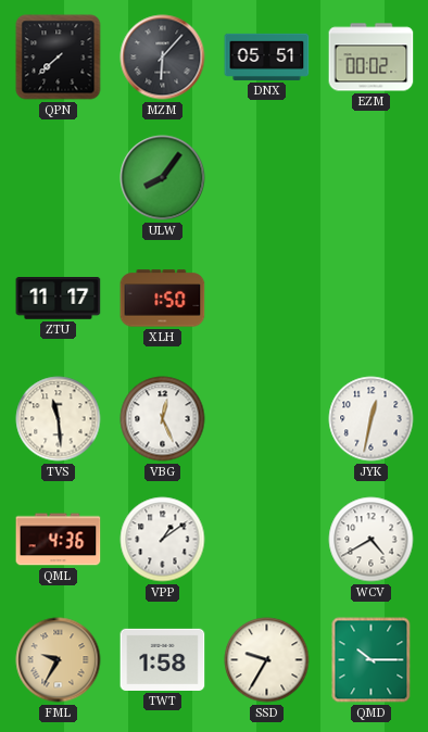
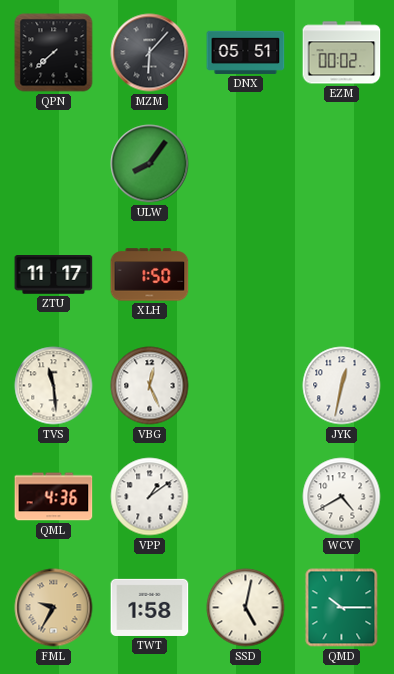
SSD: 9:35 -> 5:02 (246, 608)
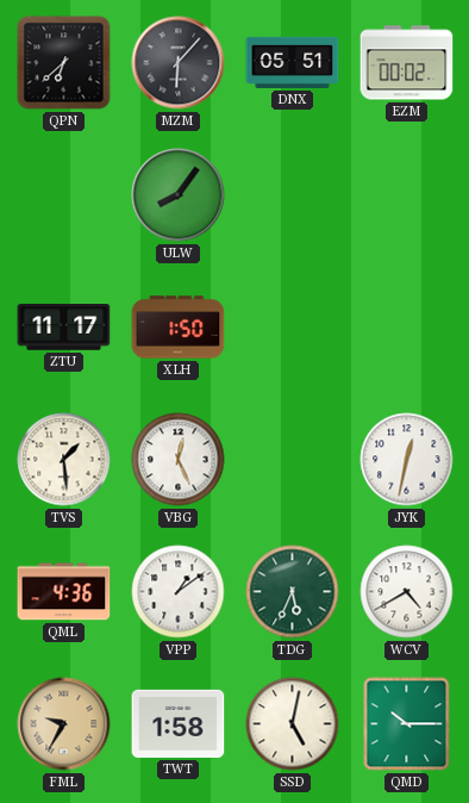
QPN: 7:38 -> 6:38 (64, 63)
TVS: 11:29 -> 1:29 (64, 460)
TDG: none -> 5:34 (293, 592)
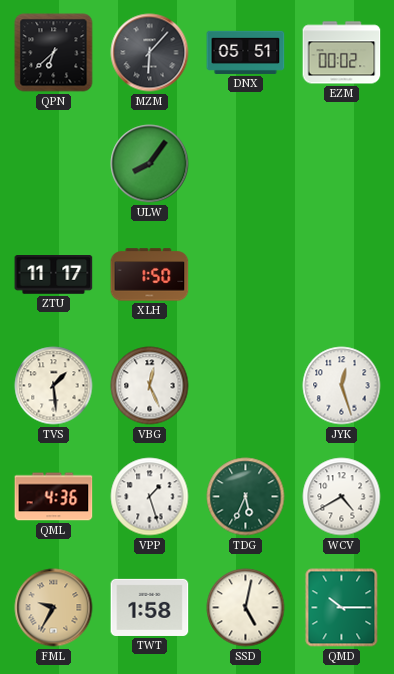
JYK: 12:32 -> 12:27 (342, 386)
VPP: 1:09 -> 1:27 (150, 497)
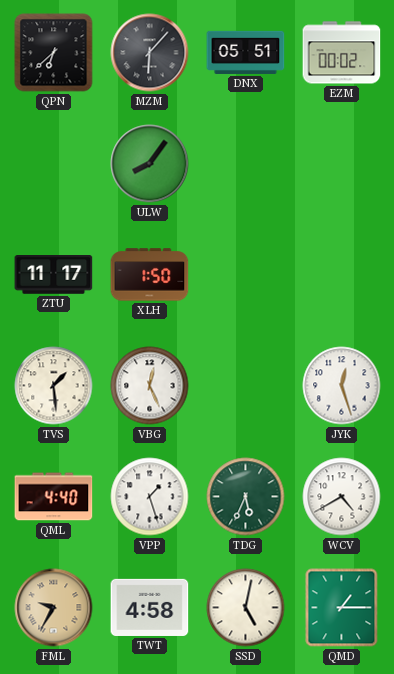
QML: 4:36 -> 4:40 (54, 497)
TWT: 1:58 -> 4:58 (150, 607)
QMD: 10:15 -> 1:15 (342, 608)
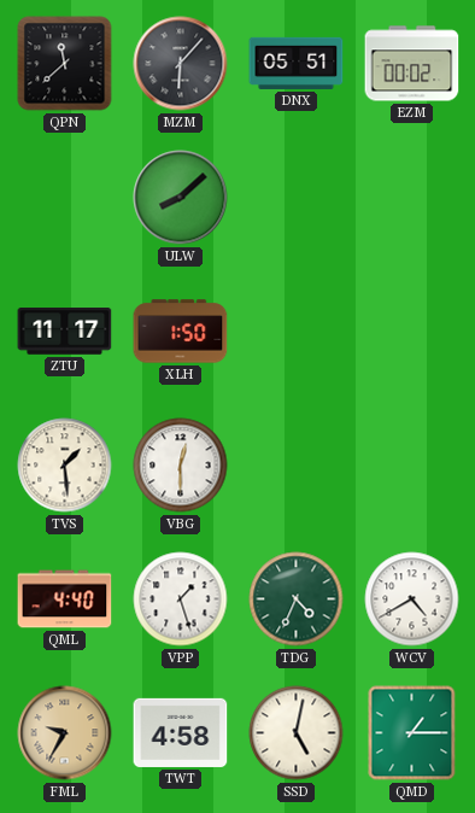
QPN: 6:38 -> 11:38 (65, 64)
ULW: 8:06 -> 8:08 (181, 198)
VBG: 12:26 -> 12:30 (181, 466)
JYK: 12:27 -> none (342, 386)
TDG: 5:34 -> 4:34 (297, 599)
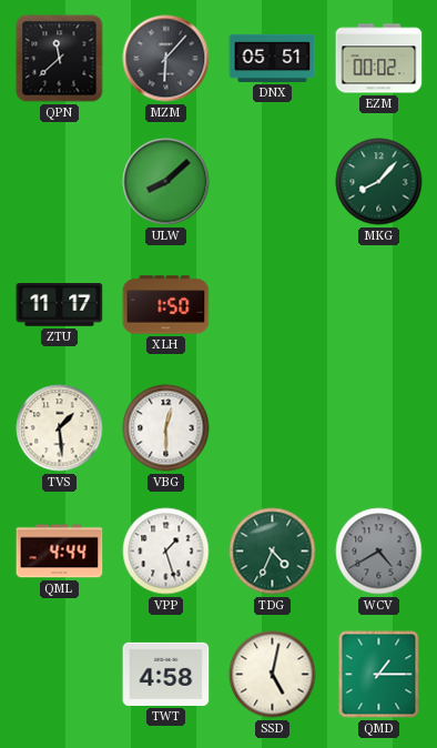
MKG: none -> 8:07 (379, 182)
QML: 4:40 -> 4:44 (60, 552)
WCV dial: white -> grey (379, 552)
FML: 9:35 -> none (65, 733)
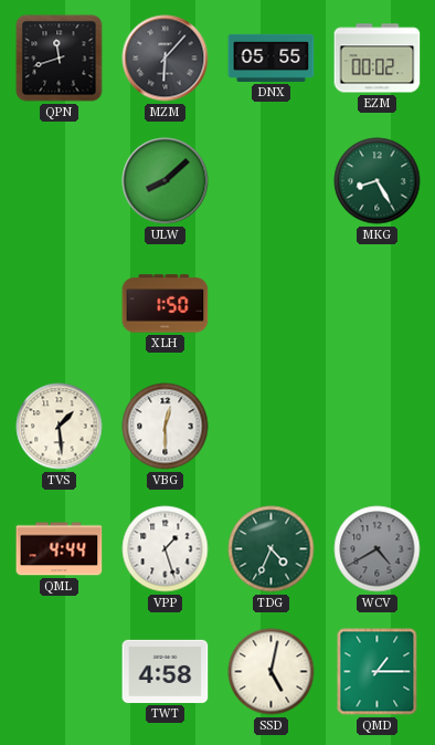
QPN: 11:38 -> 11:42 (60, 59)
DNX: 05:51 -> 05:55 (272, 57)
MKG: 8:07 -> 8:25 (378, 181)
ZTU: 11:17 -> none (60, 305)
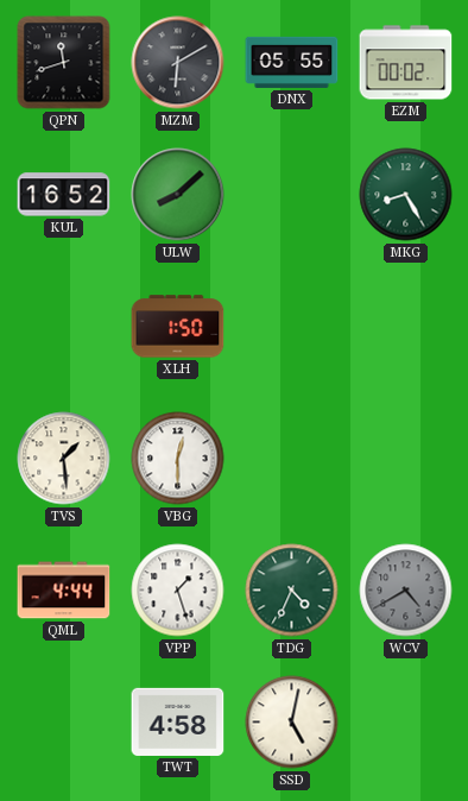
MZM: 6:07 -> 6:10 (178, 63)
KUL: none -> 16:52 (64, 195)
QMD: 1:15 -> none (378, 672)
